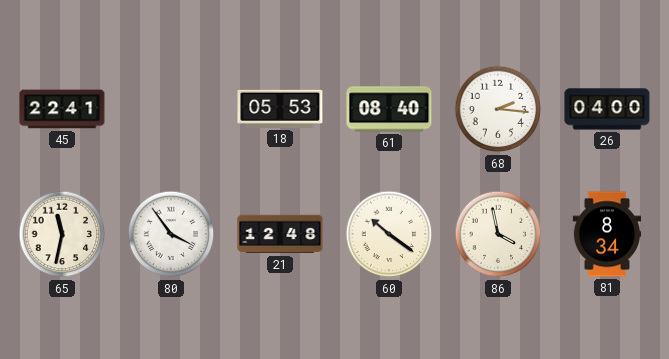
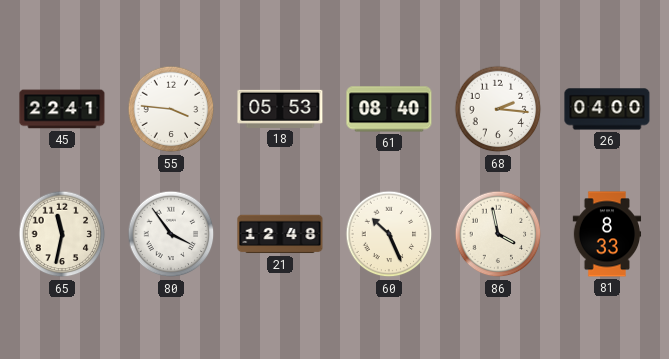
55: none -> 3:46 (171, 109)
60: 10:21 -> 10:26 (389, 234)
81: 8:34 -> 8:33 (607, 234)
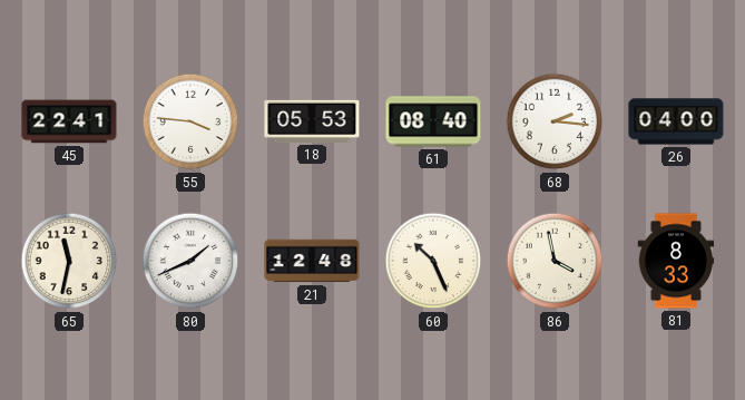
80: 3:54 -> 1:41 (190, 261)
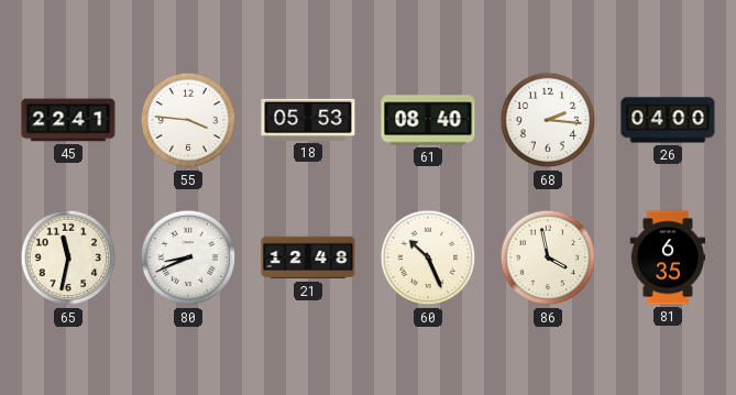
80: 1:41 -> 8:41 (188, 257)
81: 8:33 -> 6:35 (668, 257)
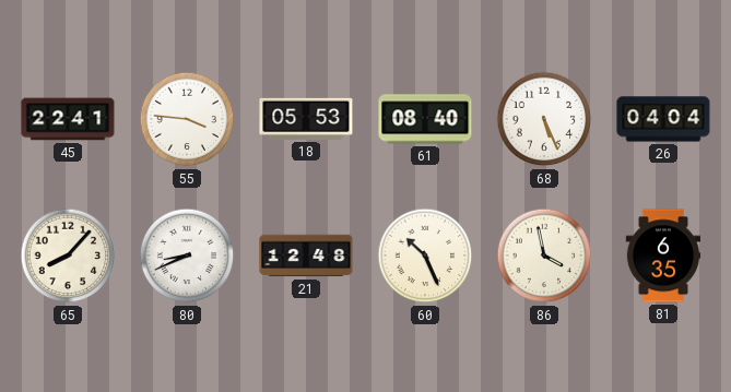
68: 2:16 -> 5:26 (544, 119)
26: 04:00 -> 04:04 (663, 119)
65: 11:32 -> 8:07 (68, 256)
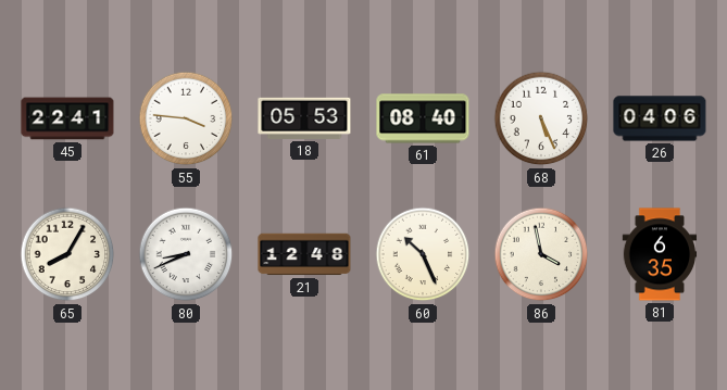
26: 04:04 -> 04:06 (660, 118)
65: 8:07 -> 8:05 (67, 254)
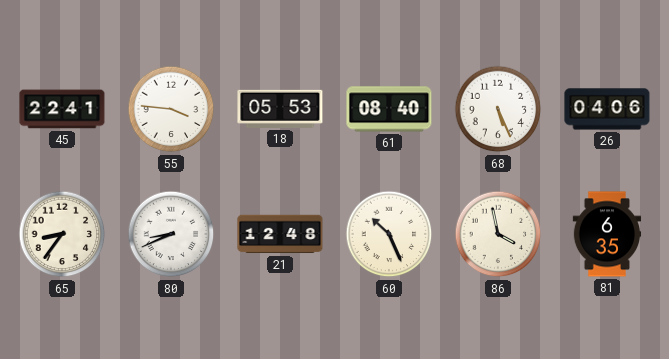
65: 8:05 -> 8:36 (62, 234)
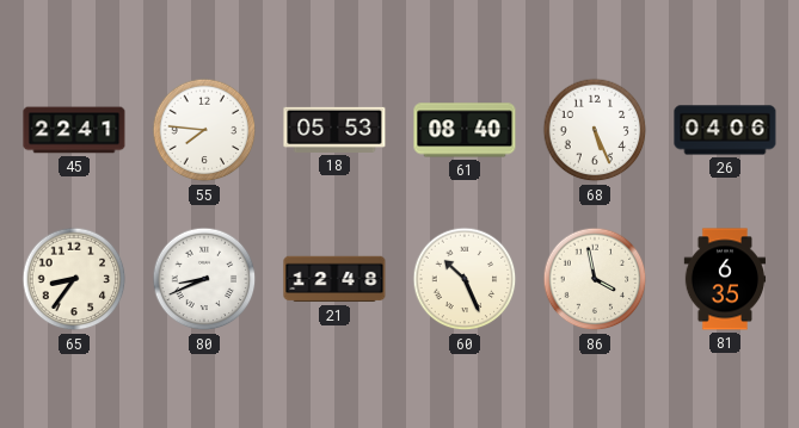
55: 3:46 -> 7:46 (204, 130)
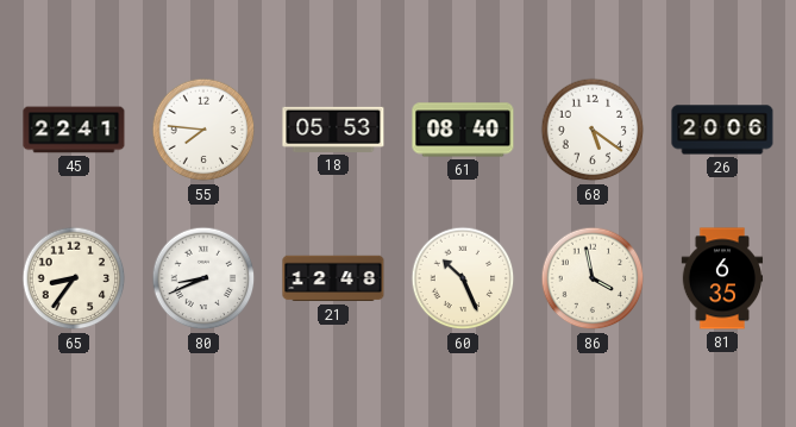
68: 5:26 -> 5:21 (593, 130)
26: 04:06 -> 20:06 (722, 130)
